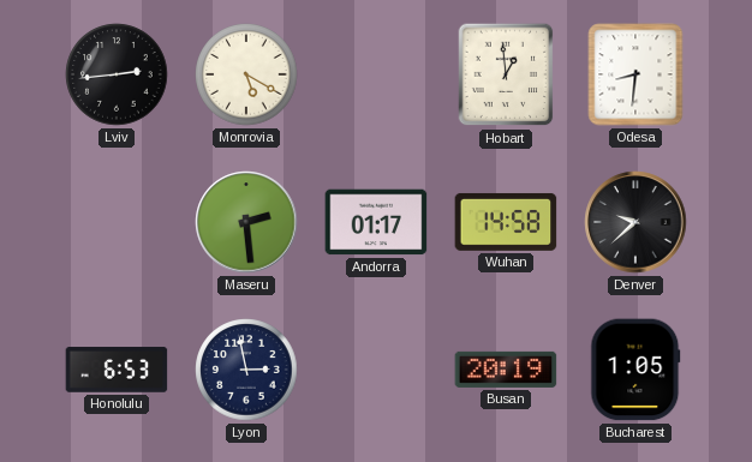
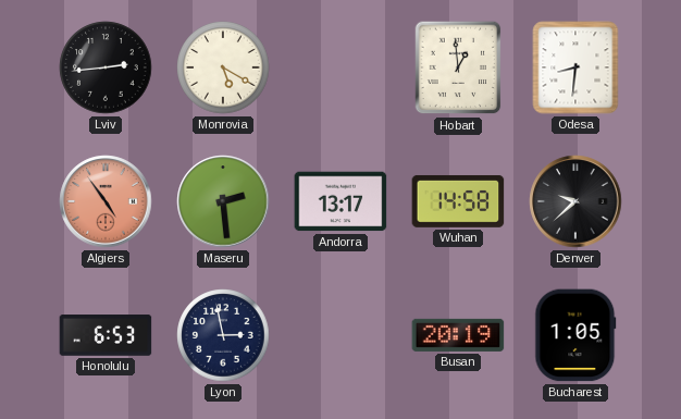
Algiers: none -> 4:54 (106, 201)
Andorra: 01:17 -> 13:17 (340, 201)
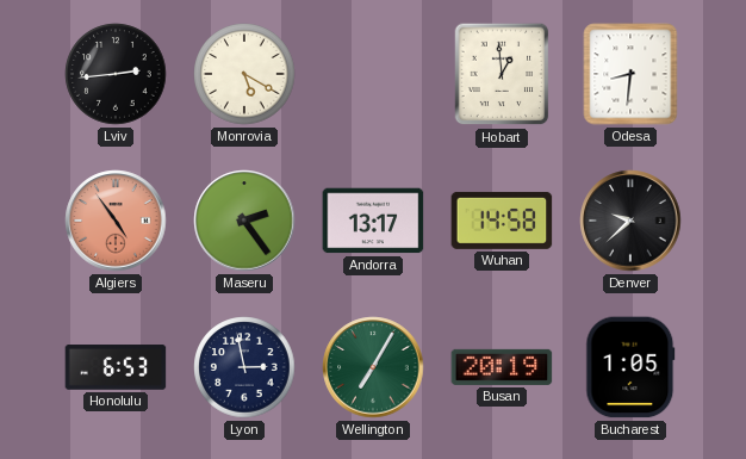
Maseru: 2:29 -> 2:24 (244, 221)
Wellington: none -> 7:05 (373, 367)
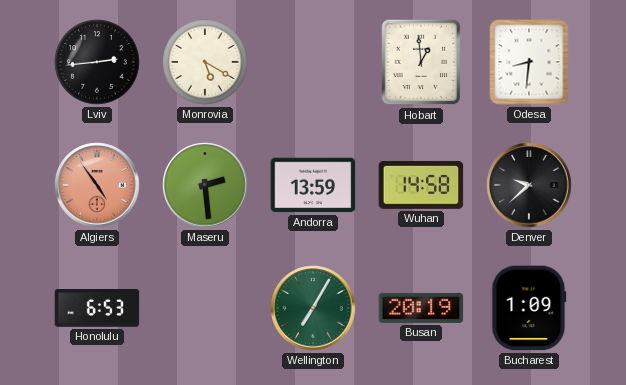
Maseru: 2:24 -> 2:29 (205, 185)
Andorra: 13:17 -> 13:59 (313, 185)
Lyon: 2:58 -> none (244, 367)
Bucharest: 1:05 -> 1:09 (529, 308)
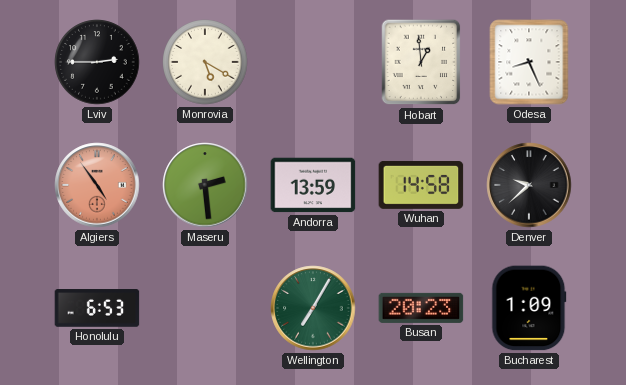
Lviv: 2:44 -> 2:45 (97, 62)
Odesa: 8:31 -> 8:26 (529, 62)
Busan: 20:19 -> 20:23 (421, 308)
